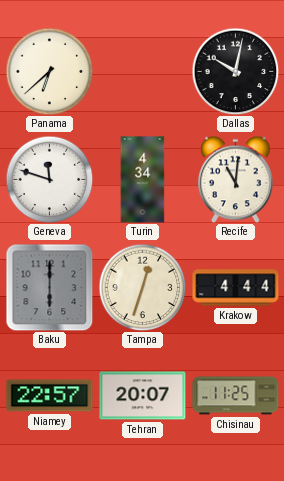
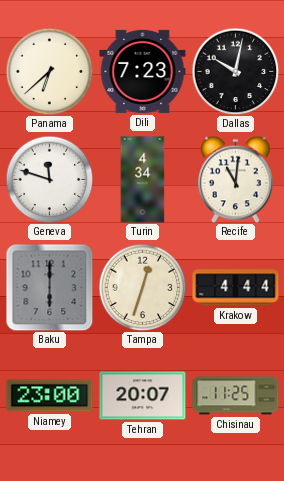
Dili: none -> 7:23 (143, 71)
Niamey: 22:57 -> 23:00 (50, 396)
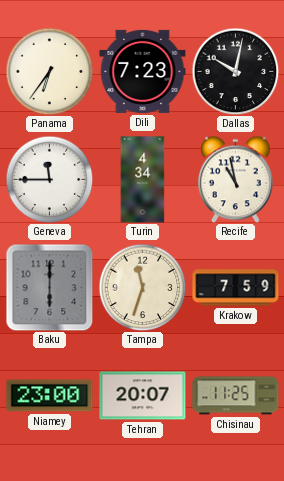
Panama: 6:38 -> 6:36 (49, 71)
Geneva: 11:48 -> 11:45 (49, 179)
Recife: 11:01 -> 10:58 (235, 179)
Tampa: 12:33 -> 11:33 (142, 287)
Krakow: 4:44 -> 7:59 (236, 288)
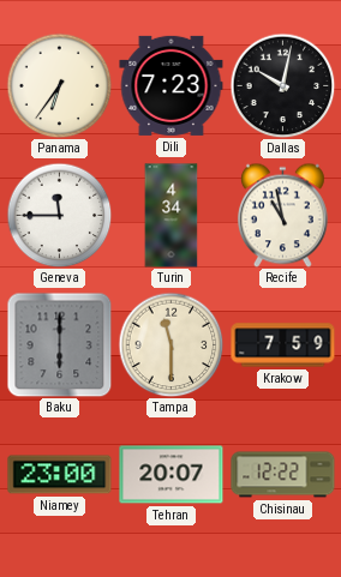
Tampa: 11:33 -> 11:30 (170, 344)
Chisinau: 11:25 -> 12:22 (283, 475)
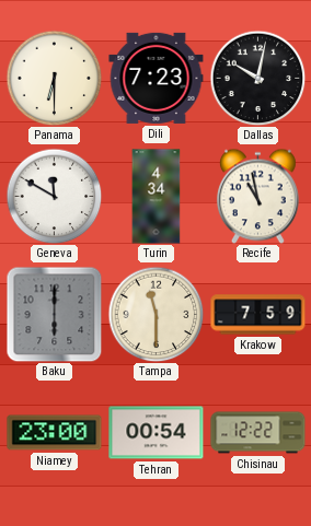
Panama: 6:36 -> 6:30 (54, 78)
Geneva: 11:45 -> 11:50 (54, 196)
Tehran: 20:07 -> 00:54 (157, 433)
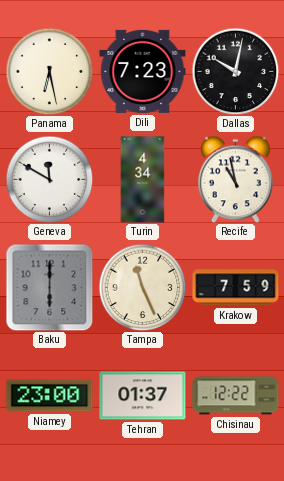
Panama: 6:30 -> 6:28 (49, 71)
Tampa: 11:30 -> 11:26 (142, 287)
Tehran: 00:54 -> 01:37 (143, 396)
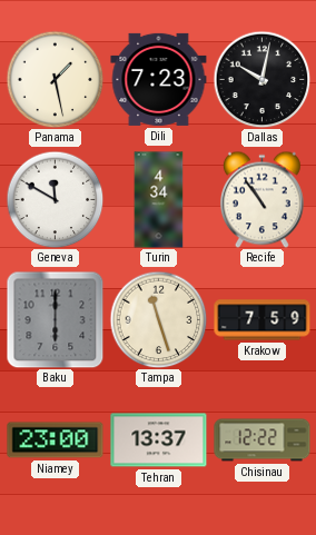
Panama: 6:28 -> 1:28 (55, 79)
Recife: 10:58 -> 10:54 (261, 199)
Tampa: 11:26 -> 11:27 (158, 319)
Tehran: 01:37 -> 13:37 (159, 440)
